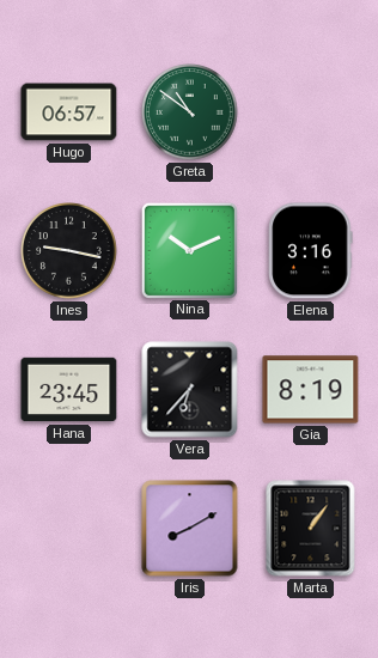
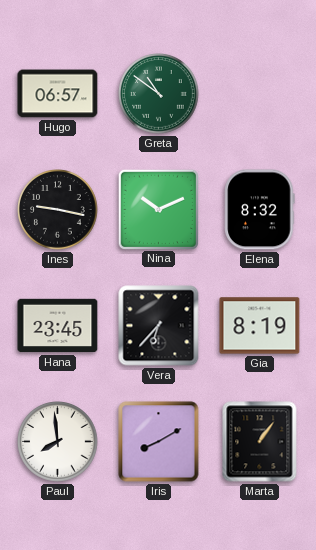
Elena: 3:16 -> 8:32 (260, 210)
Paul: none -> 7:59 (58, 442)
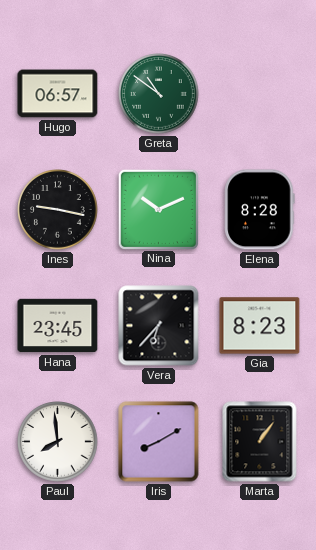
Elena: 8:32 -> 8:28 (260, 210)
Gia: 8:19 -> 8:23 (260, 326)
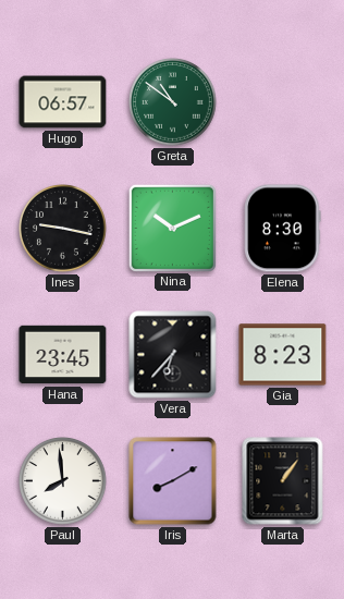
Elena: 8:28 -> 8:30 (283, 229)
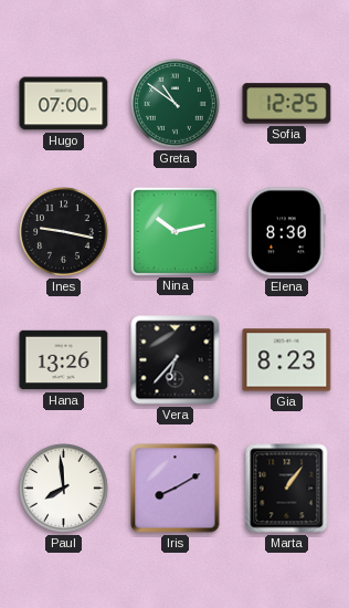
Hugo: 06:57 -> 07:00 (64, 104)
Sofia: none -> 12:25 (287, 104)
Nina: 10:11 -> 10:13 (174, 231)
Hana: 23:45 -> 13:26 (64, 360)
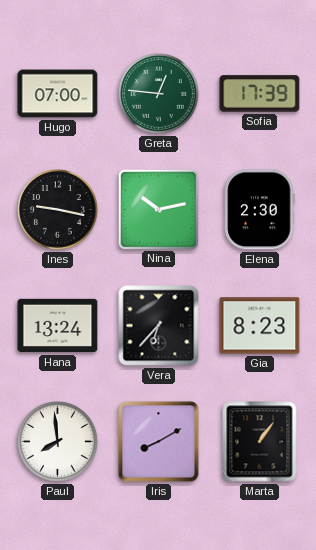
Greta: 10:51 -> 12:46 (159, 94)
Sofia: 12:25 -> 17:39 (260, 94)
Elena: 8:30 -> 2:30 (260, 210)
Hana: 13:26 -> 13:24 (58, 326)
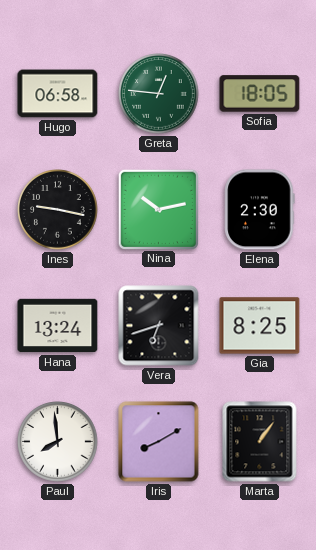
Hugo: 07:00 -> 06:58 (58, 94)
Sofia: 17:39 -> 18:05 (260, 94)
Vera: 6:37 -> 6:42 (159, 326)
Gia: 8:23 -> 8:25 (260, 326)
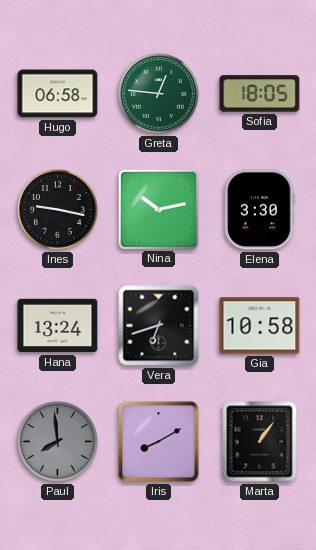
Elena: 2:30 -> 3:30 (260, 210)
Gia: 8:25 -> 10:58 (260, 326)
Paul dial: white -> grey (58, 442)
